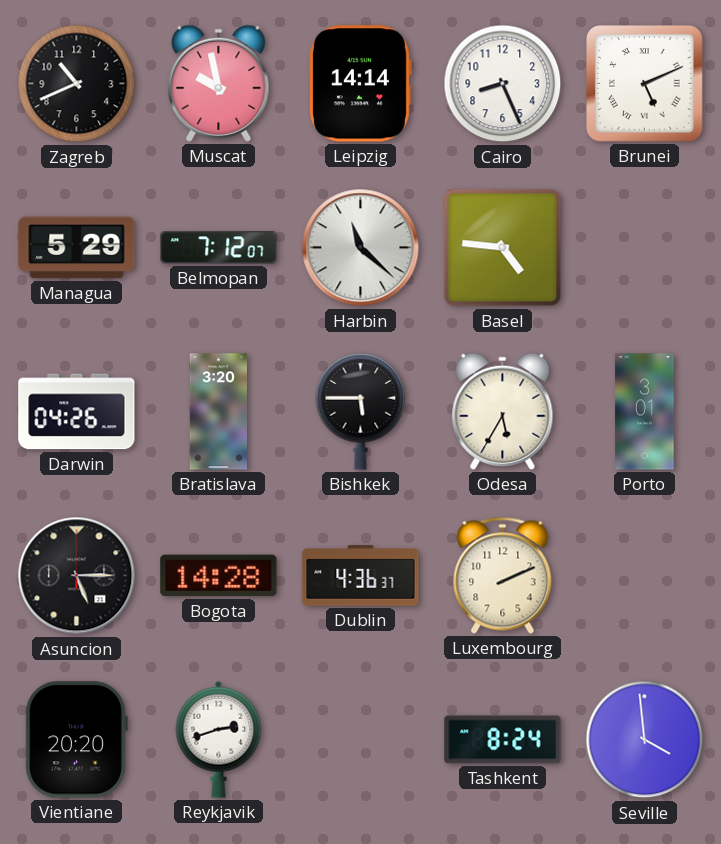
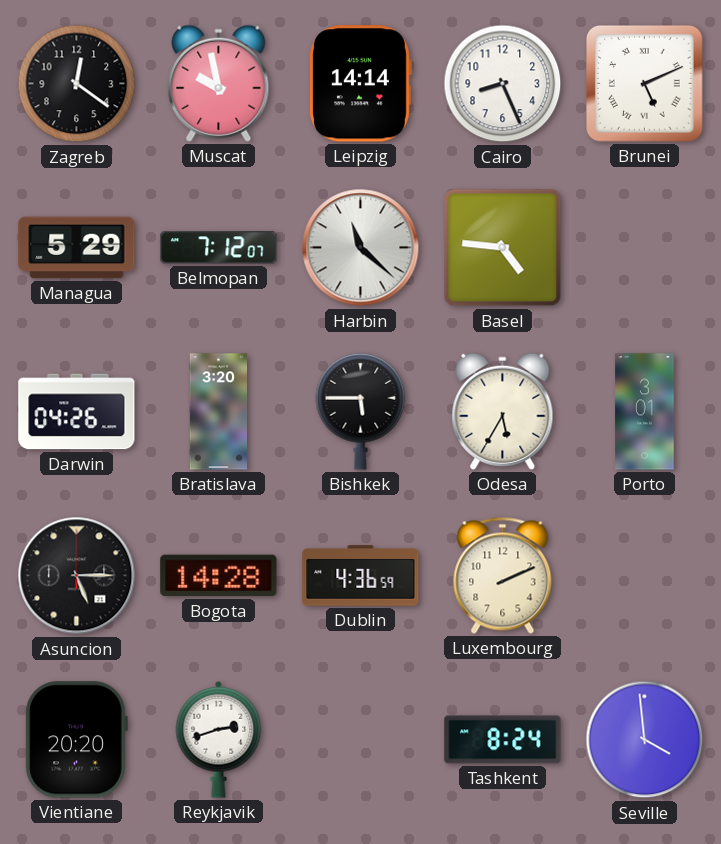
Zagreb: 10:41 -> 12:21 (77, 84)
Dublin: 4:36:37 -> 4:36:59 (361, 576)
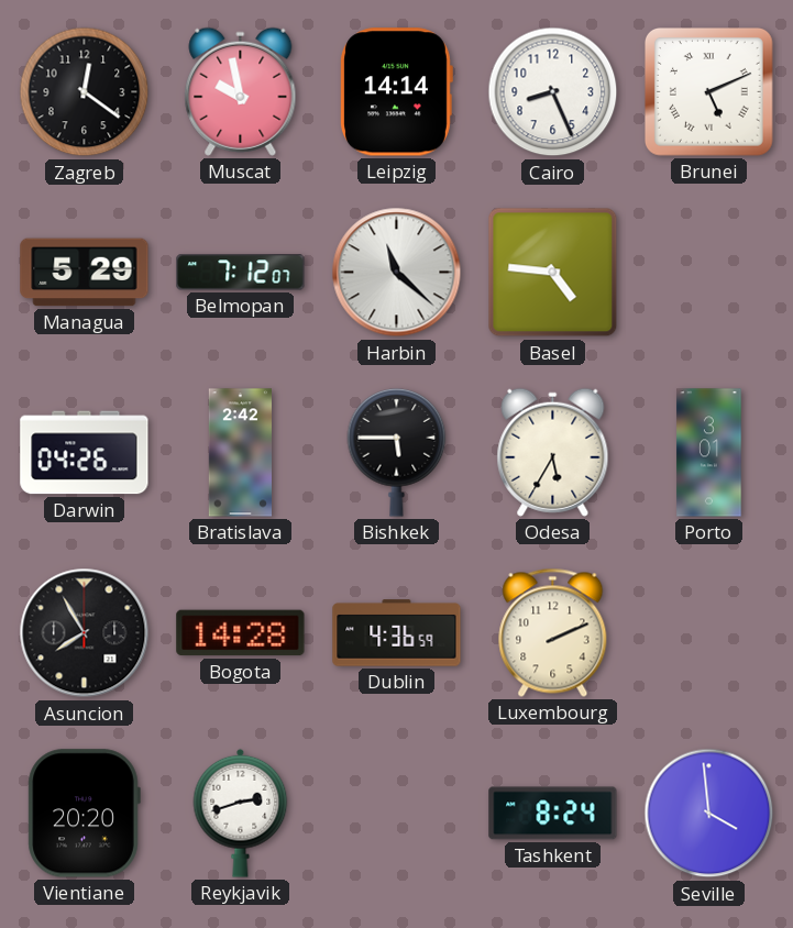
Bratislava: 3:20 -> 2:42 (240, 453)
Asuncion: 5:15 -> 7:55 (85, 633)
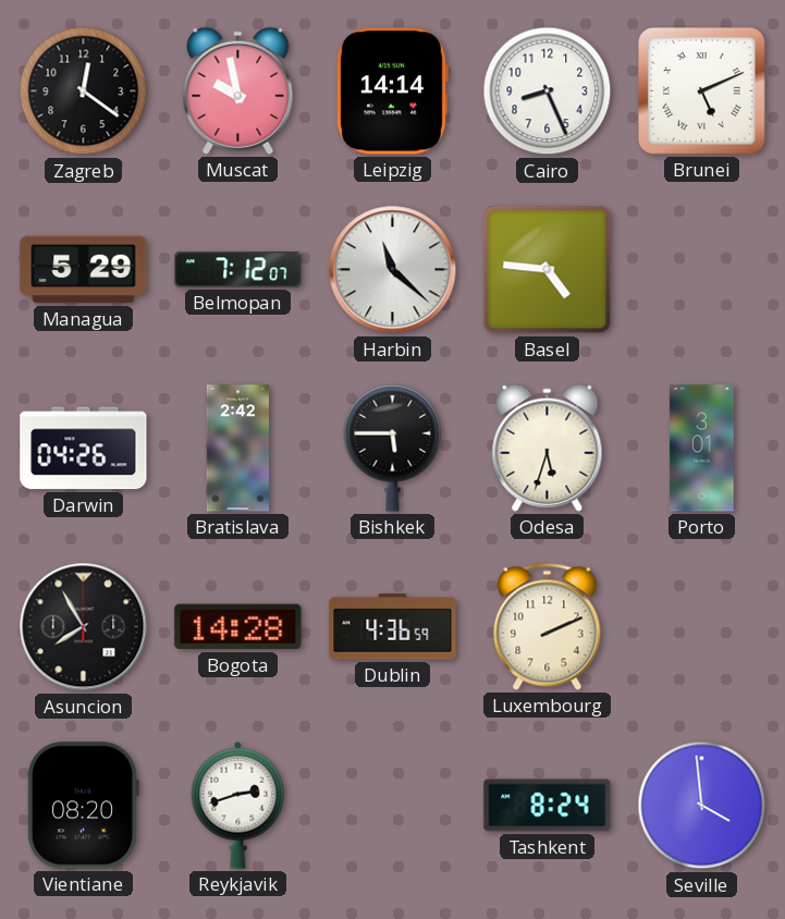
Odesa: 5:35 -> 5:33 (548, 448)
Vientiane: 20:20 -> 08:20 (83, 806)
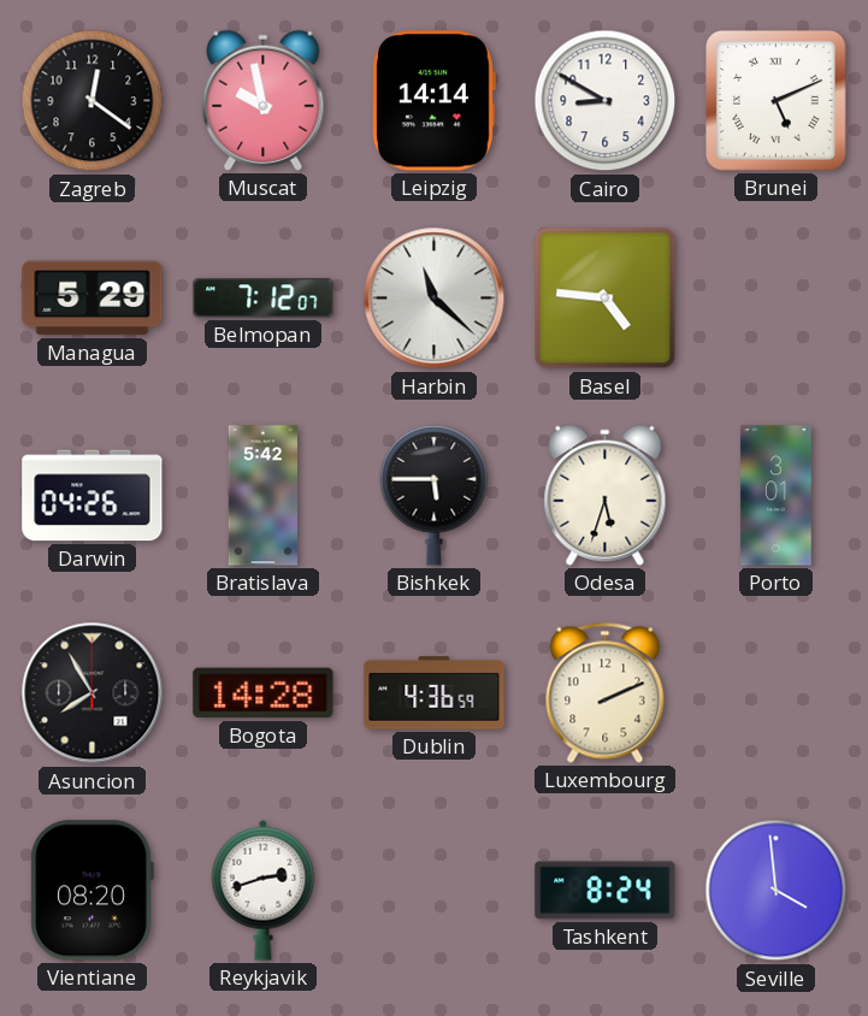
Cairo: 8:26 -> 8:50 (606, 101)
Bratislava: 2:42 -> 5:42 (262, 496)
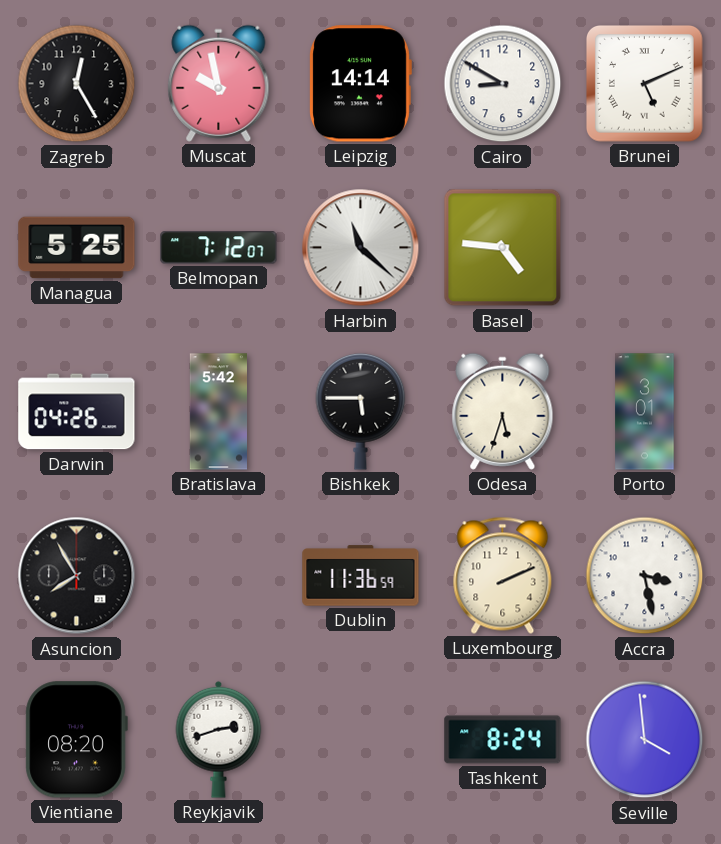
Zagreb: 12:21 -> 12:25 (77, 84)
Managua: 5:29 -> 5:25 (77, 248)
Bogota: 14:28 -> none (264, 693)
Dublin: 4:36 -> 11:36 (361, 576)
Accra: none -> 3:28 (645, 576)
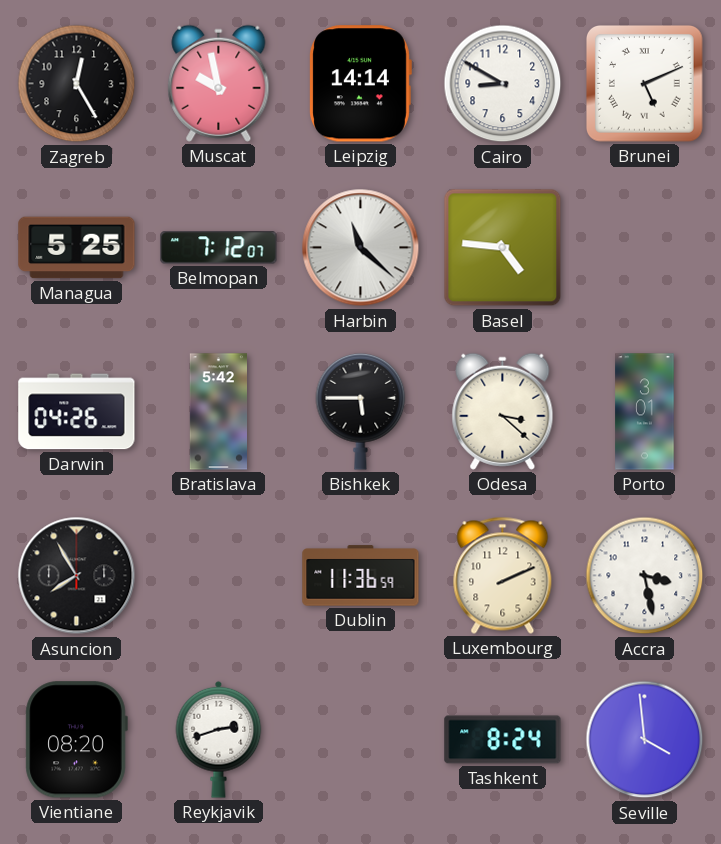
Odesa: 5:33 -> 3:22 (503, 411)
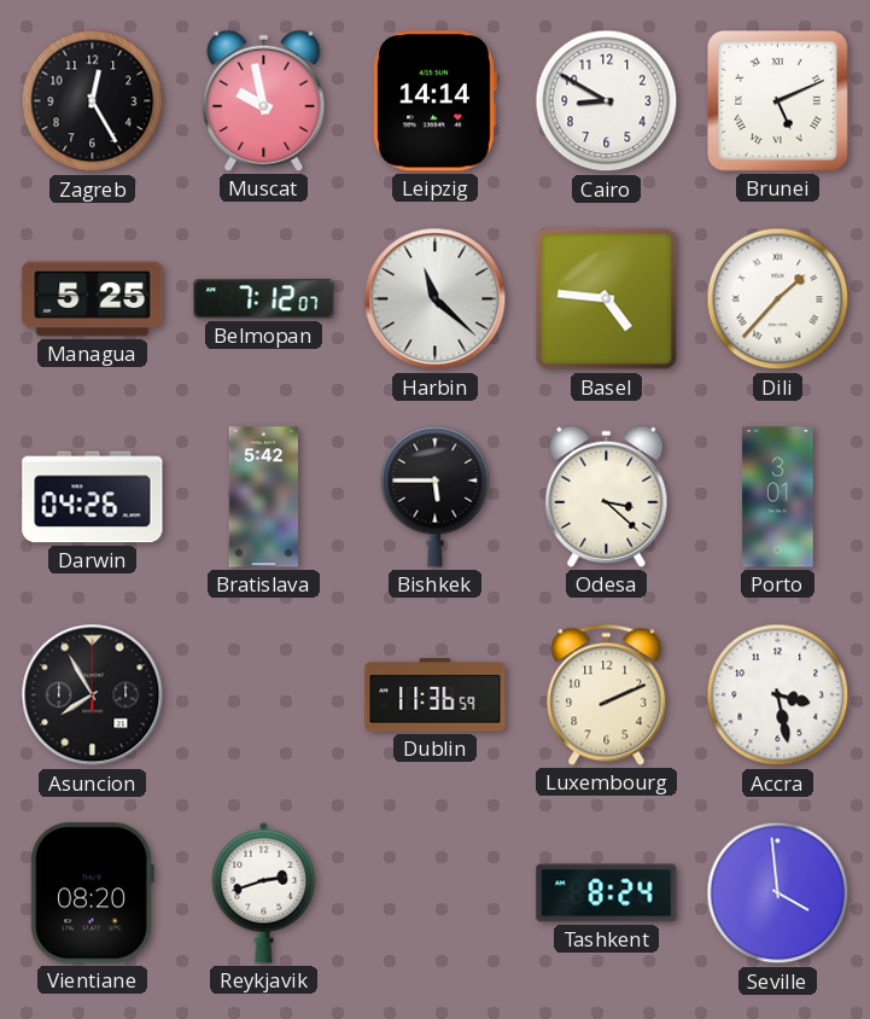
Dili: none -> 1:37 (778, 299)
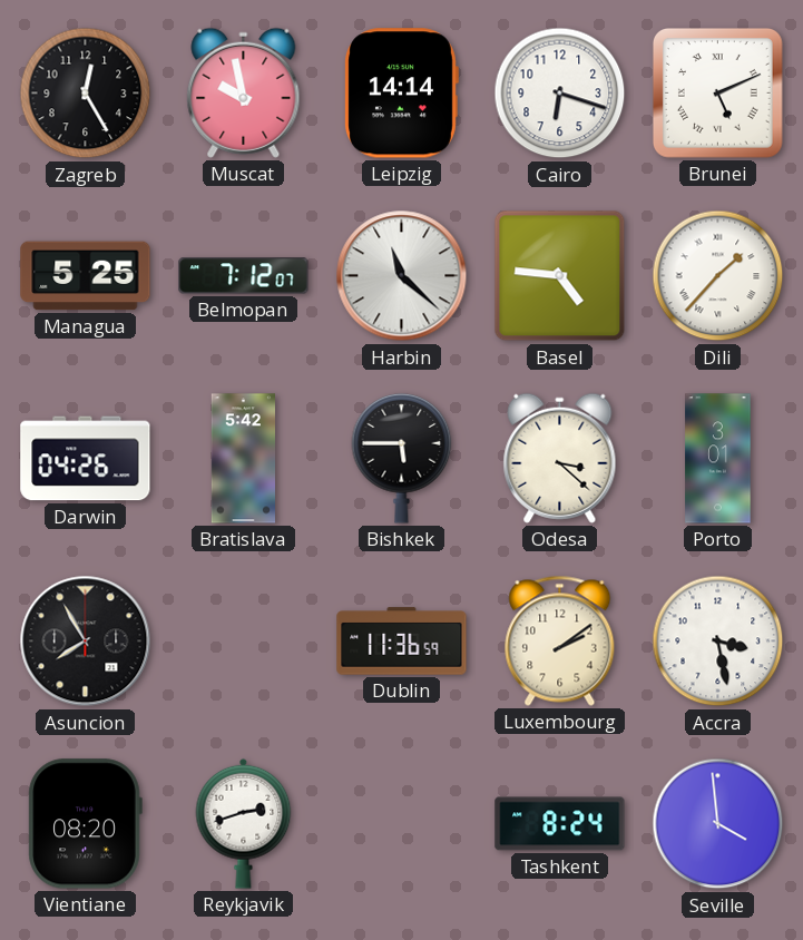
Cairo: 8:50 -> 6:18 (560, 94)
Luxembourg: 2:11 -> 2:09 (560, 640)
